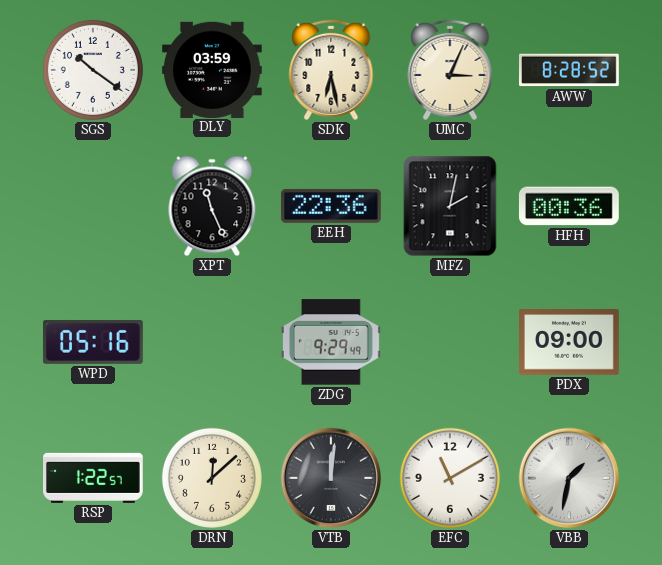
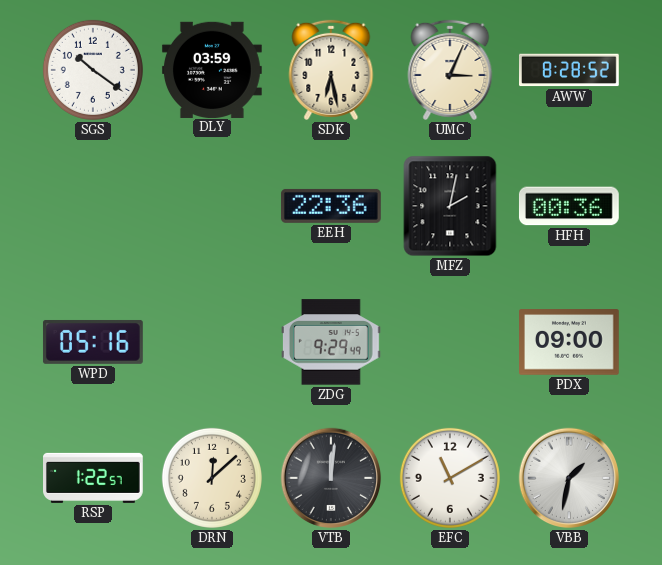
XPT: 11:26 -> none (212, 206)
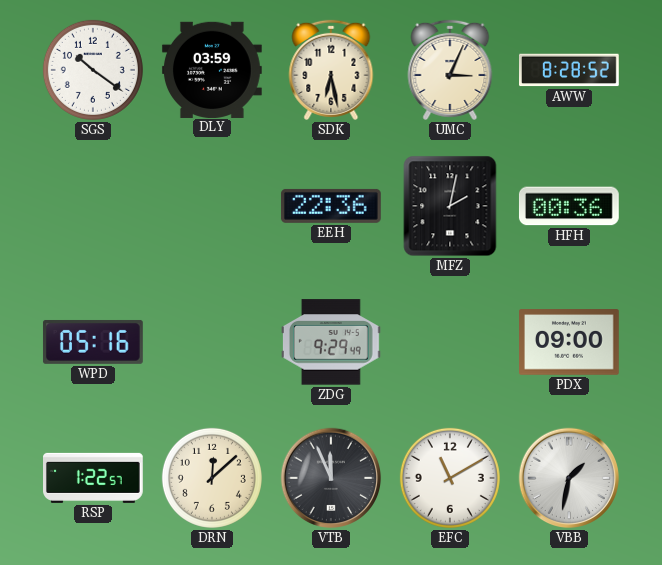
VTB: 12:01 -> 11:56 (331, 478)
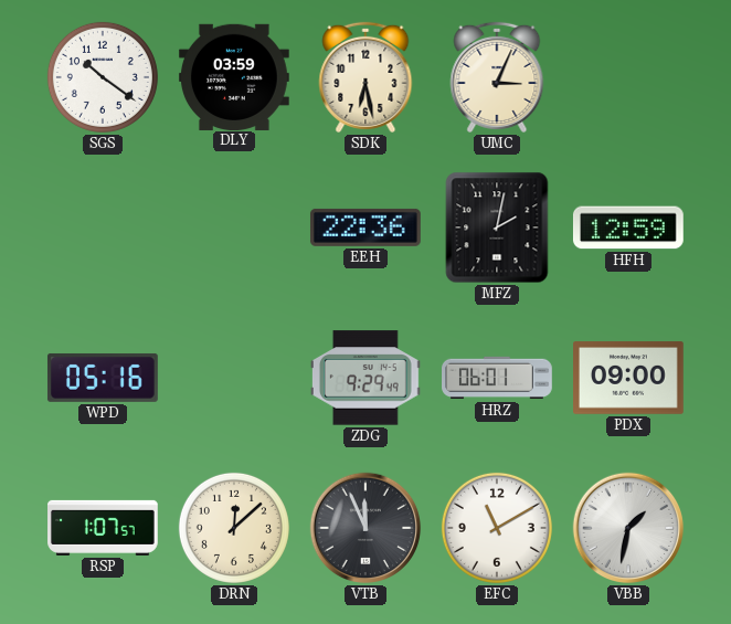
AWW: 8:28 -> none (570, 70)
HFH: 00:36 -> 12:59 (628, 228)
HRZ: none -> 06:01 (498, 378)
RSP: 1:22 -> 1:07 (104, 528)
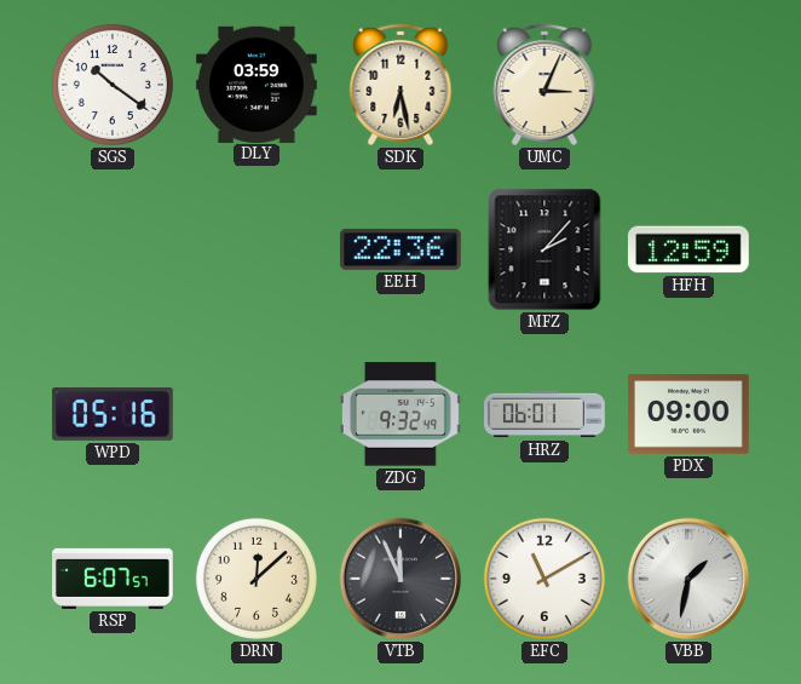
MFZ: 2:02 -> 2:07 (544, 249)
ZDG: 9:29 -> 9:32 (400, 414)
RSP: 1:07 -> 6:07 (114, 579)
